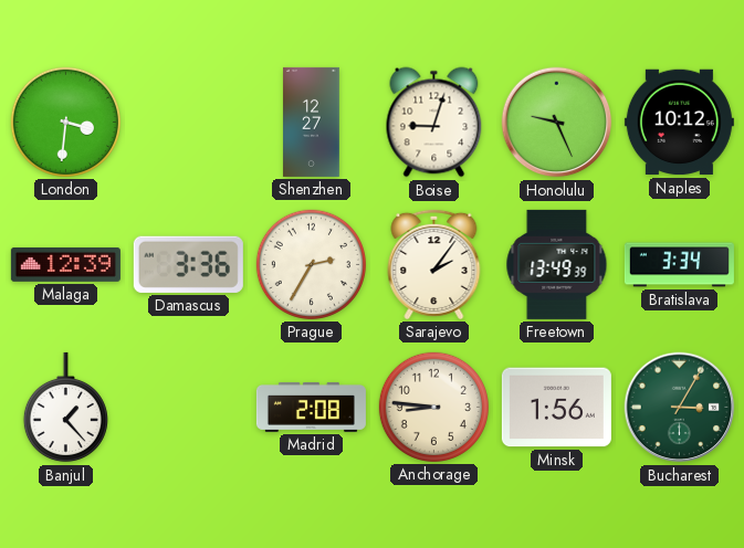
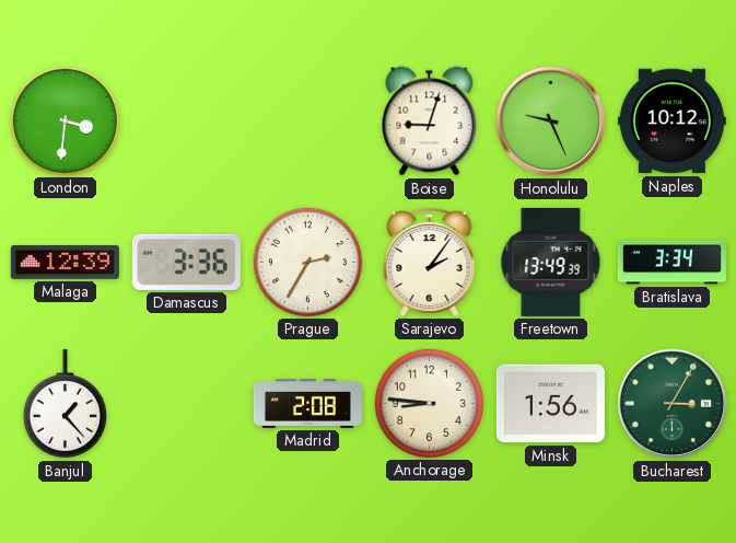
Shenzhen: 12:27 -> none (312, 122)
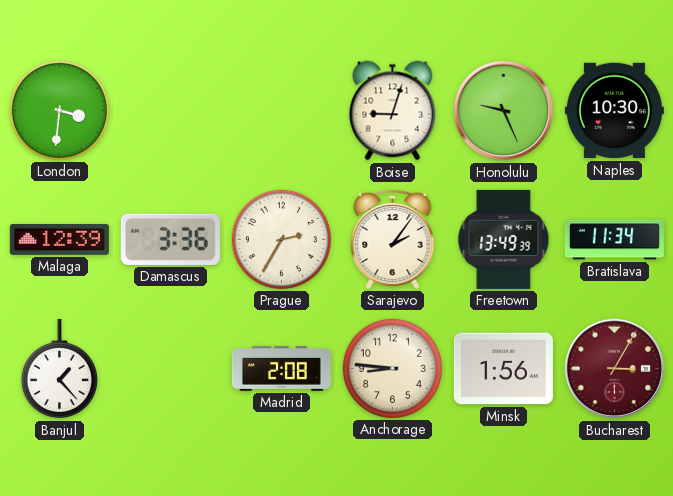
Naples: 10:12 -> 10:30 (614, 111)
Bratislava: 3:34 -> 11:34 (614, 240)
Bucharest dial: green -> burgundy (615, 369)
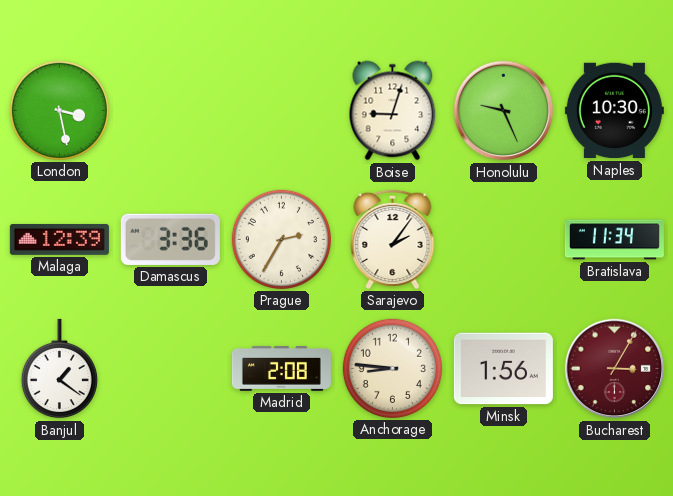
London: 3:31 -> 3:28 (59, 110)
Freetown: 13:49 -> none (504, 239)
Banjul: 1:23 -> 1:21 (59, 369)
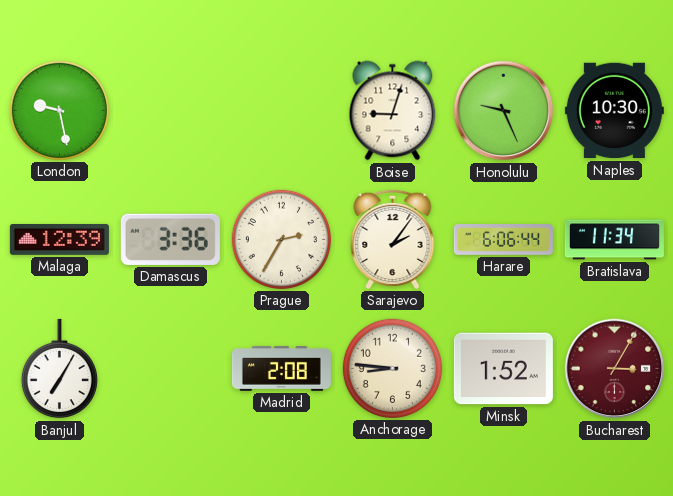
London: 3:28 -> 9:28 (59, 110)
Harare: none -> 6:06 (503, 240)
Banjul: 1:21 -> 7:05 (59, 369)
Minsk: 1:56 -> 1:52 (503, 369)
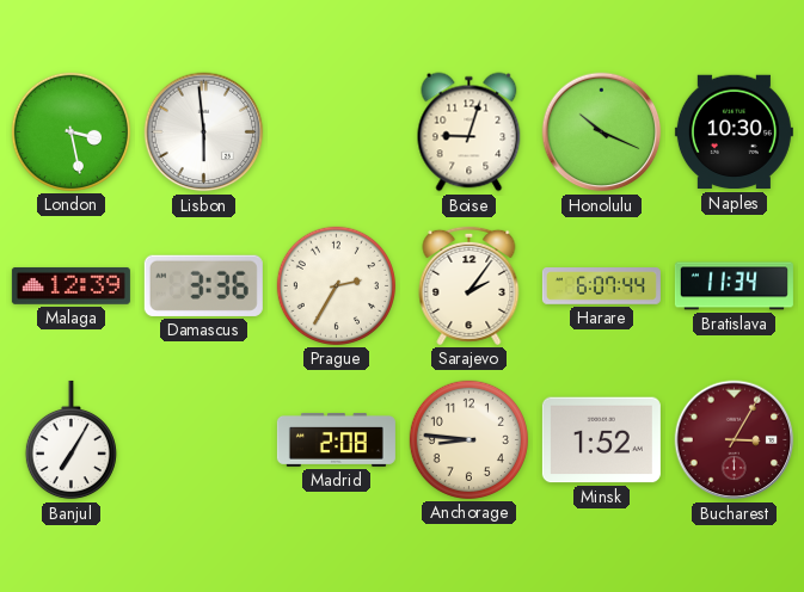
London: 9:28 -> 3:28 (70, 131)
Lisbon: none -> 5:59 (204, 132)
Honolulu: 9:26 -> 10:19 (602, 132)
Harare: 6:06 -> 6:07 (601, 286)
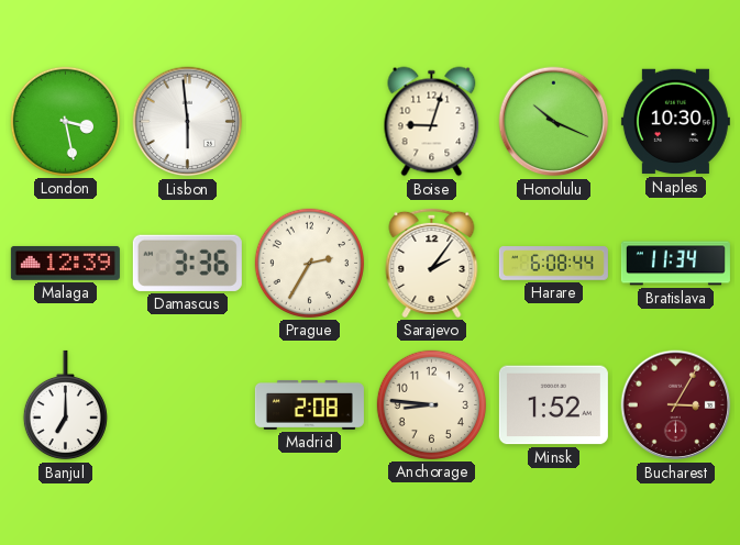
Harare: 6:07 -> 6:08 (553, 264)
Banjul: 7:05 -> 7:00 (65, 405)
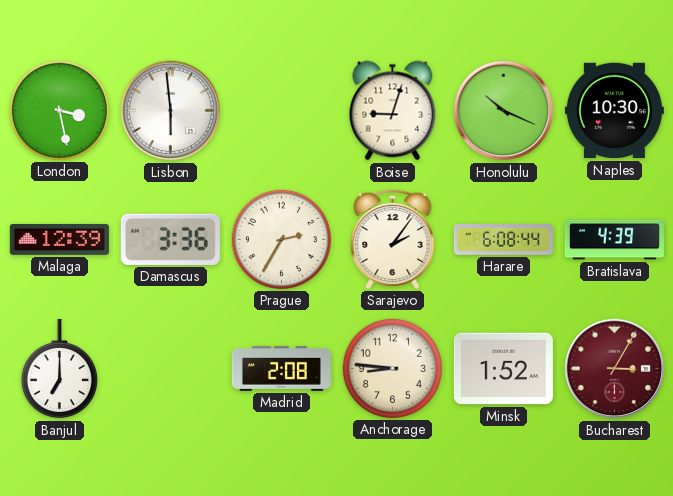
Bratislava: 11:34 -> 4:39 (614, 240)
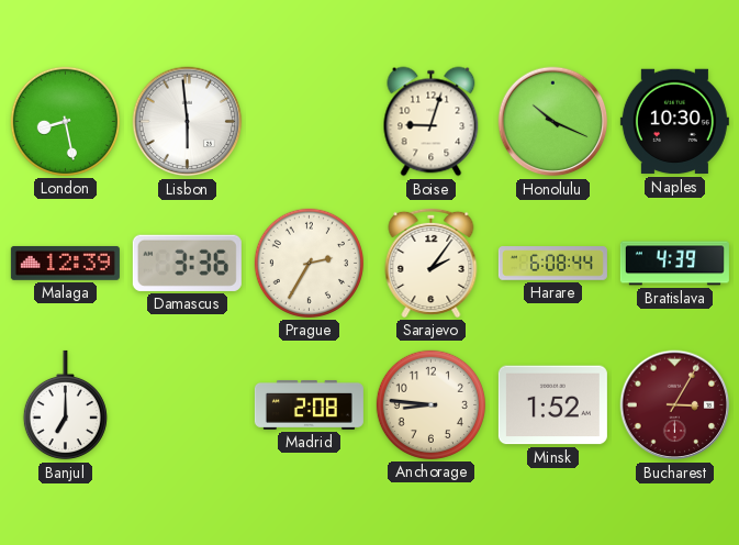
London: 3:28 -> 8:28 (65, 121)
